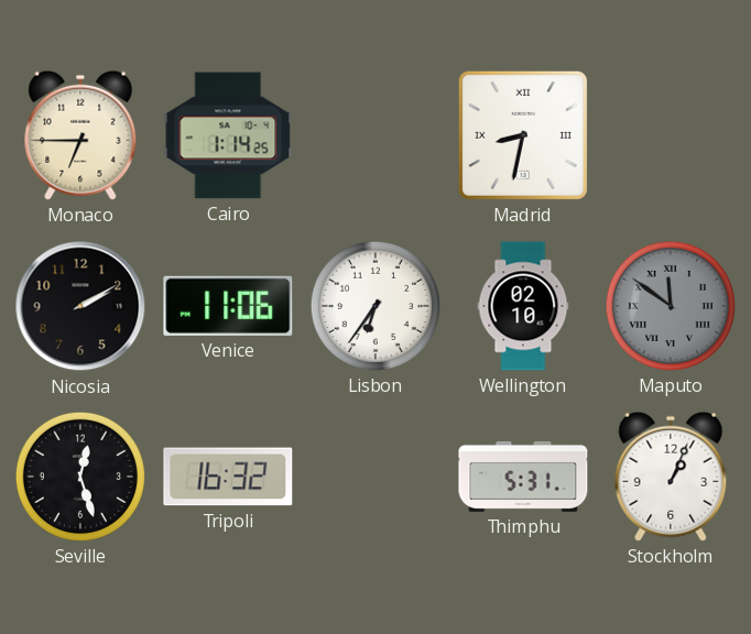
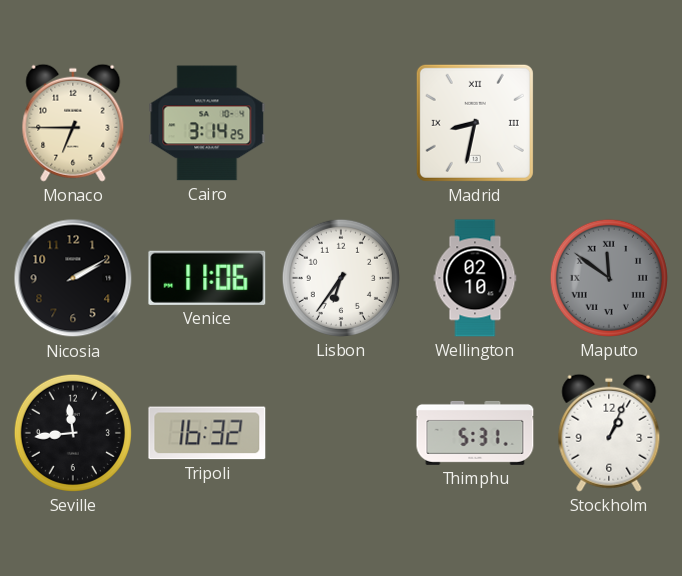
Cairo: 1:14 -> 3:14 (207, 123)
Seville: 12:27 -> 11:44 (73, 433)
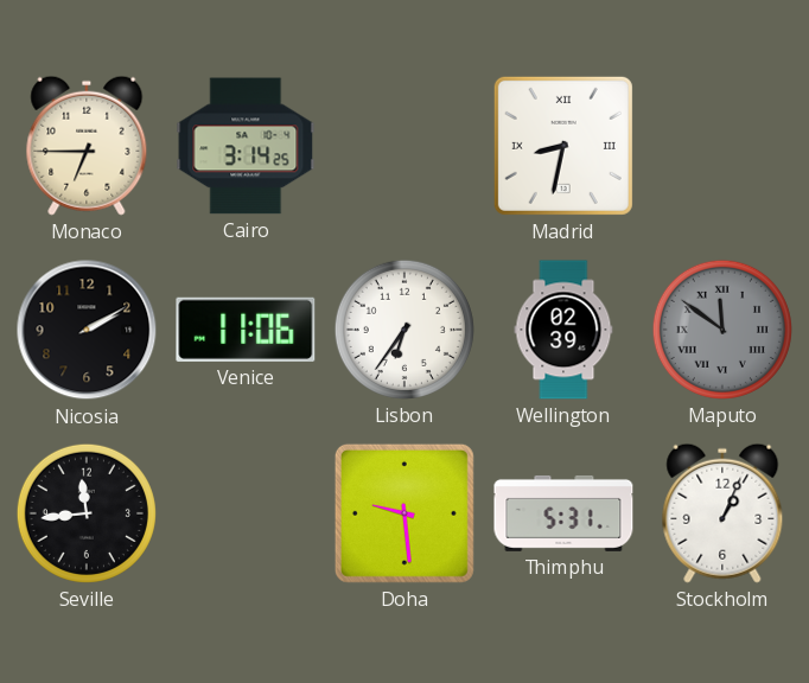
Wellington: 02:10 -> 02:39 (563, 330)
Tripoli: 16:32 -> none (207, 433)
Doha: none -> 9:29 (404, 513)
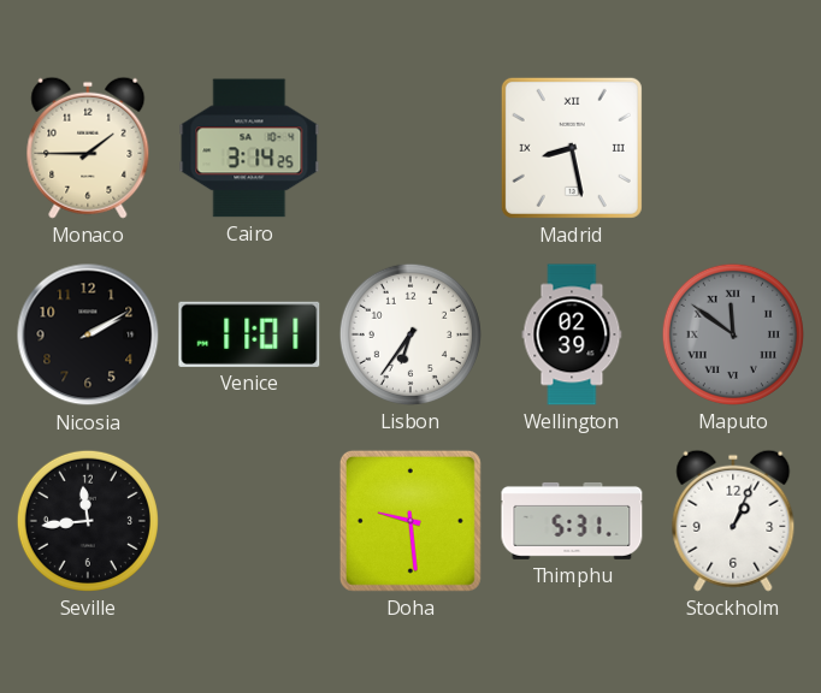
Monaco: 6:45 -> 1:45 (88, 148)
Madrid: 8:32 -> 8:28 (572, 148)
Venice: 11:06 -> 11:01 (249, 334)
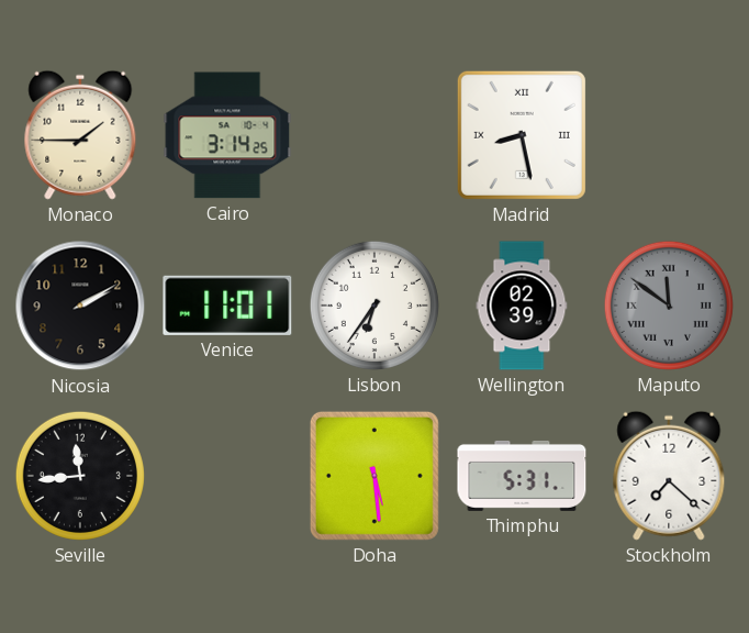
Doha: 9:29 -> 5:29 (374, 476)
Stockholm: 1:04 -> 7:22 (669, 476)
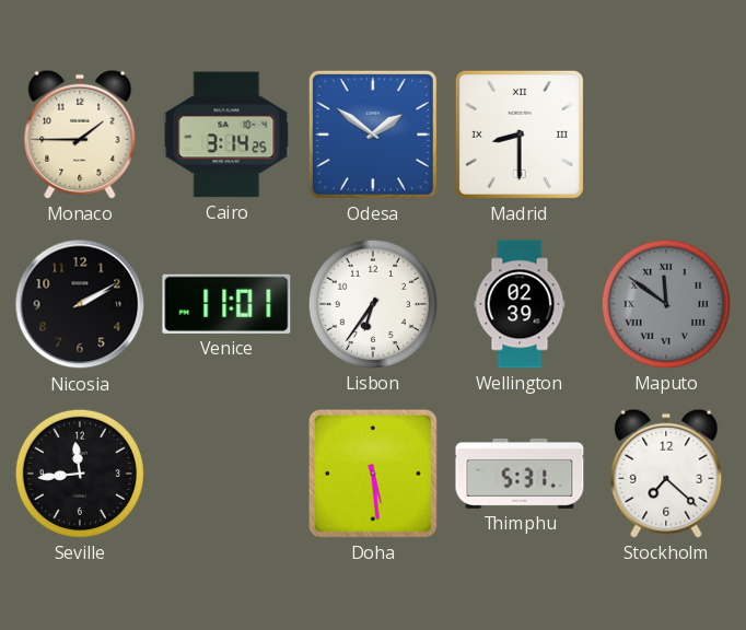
Odesa: none -> 1:51 (373, 135)
Madrid: 8:28 -> 8:30 (520, 135)
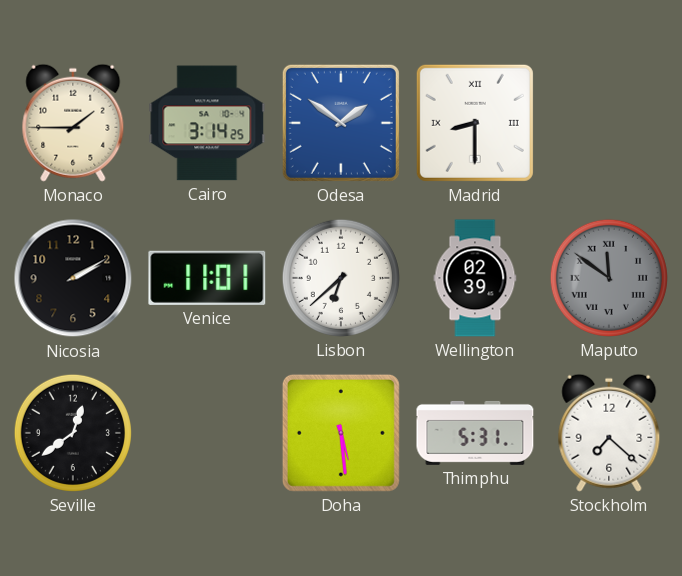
Lisbon: 6:36 -> 6:38 (341, 278)
Seville: 11:44 -> 12:39 (73, 433)
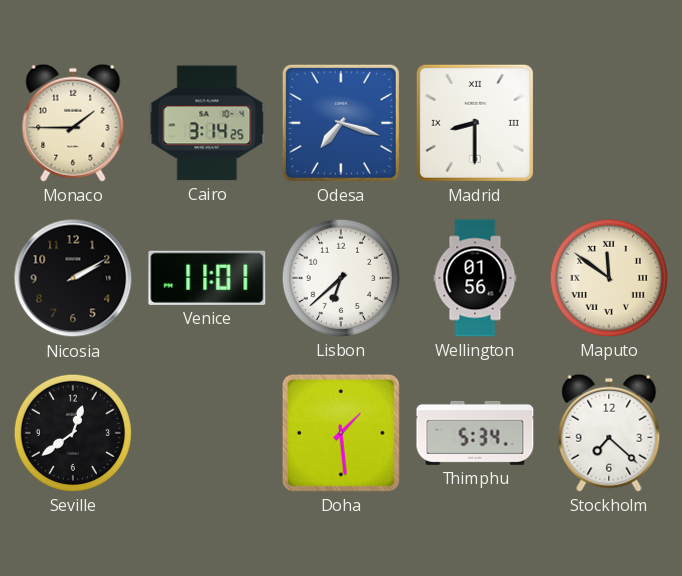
Odesa: 1:51 -> 7:18 (341, 123)
Wellington: 02:39 -> 01:56 (475, 278)
Maputo dial: grey -> cream (609, 278)
Doha: 5:29 -> 1:29 (341, 433)
Thimphu: 5:31 -> 5:34 (475, 433)
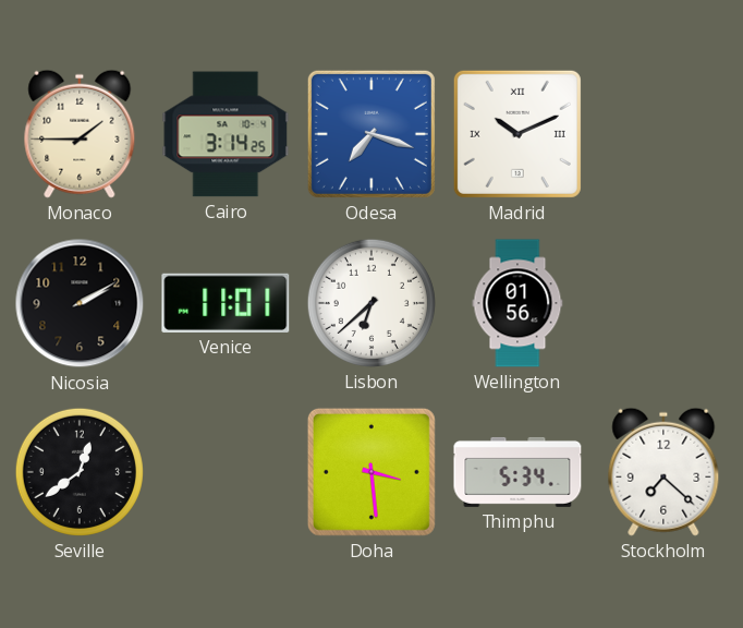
Madrid: 8:30 -> 10:11 (517, 134)
Maputo: 11:51 -> none (609, 278)
Doha: 1:29 -> 3:29 (371, 472)
